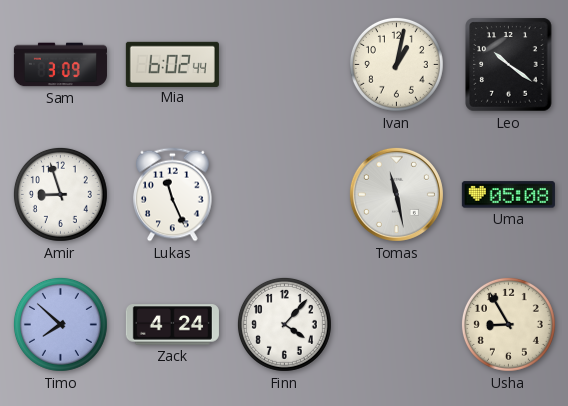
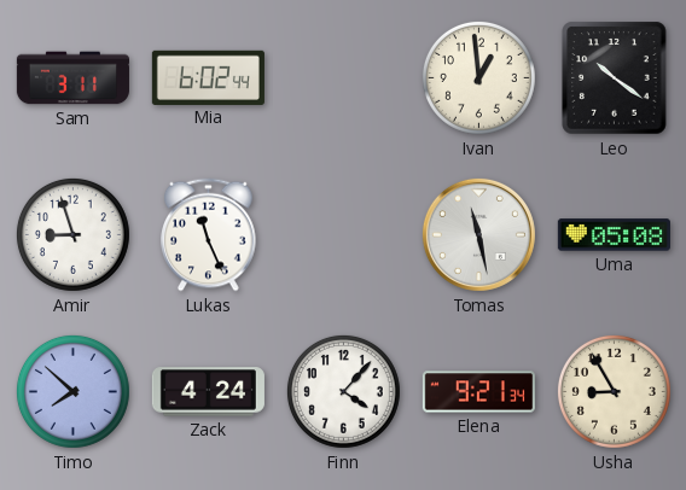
Sam: 3:09 -> 3:11 (72, 78)
Ivan: 1:02 -> 12:59 (478, 77)
Elena: none -> 9:21 (478, 392)
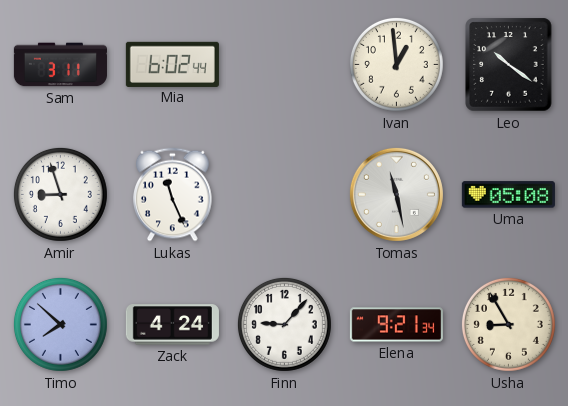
Finn: 4:07 -> 9:07 (284, 324)
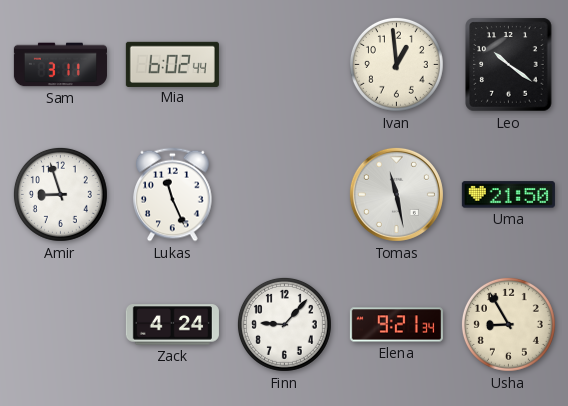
Uma: 05:08 -> 21:50 (508, 195)
Timo: 7:52 -> none (60, 324)
